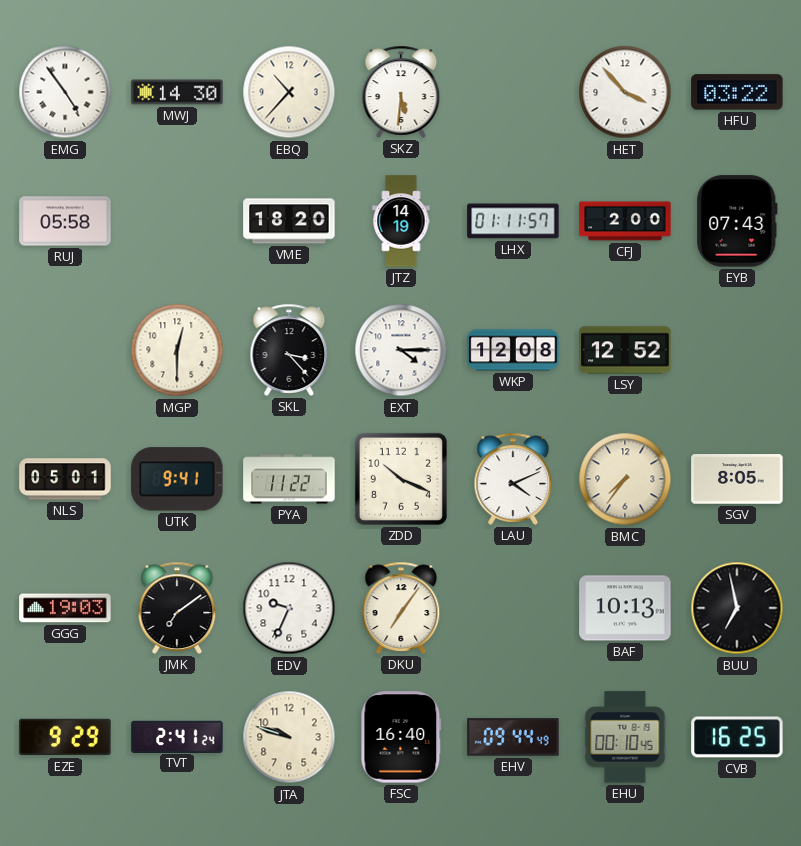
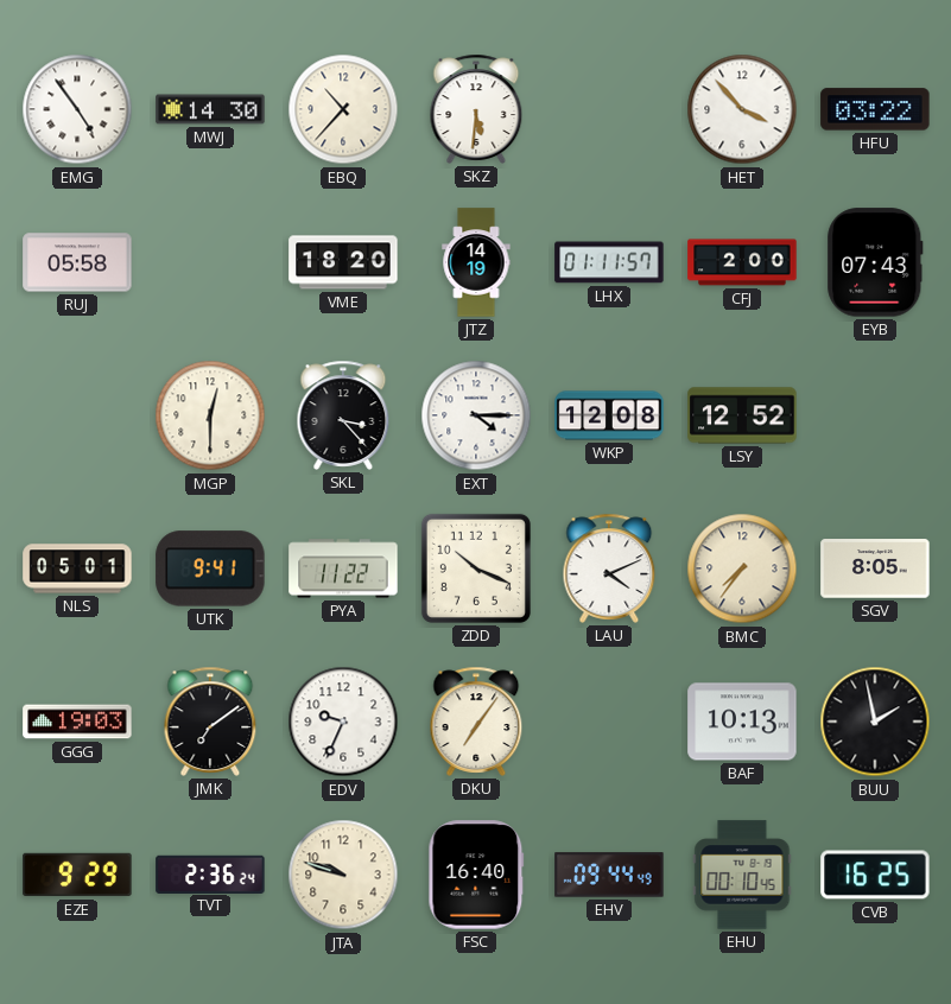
BUU: 6:58 -> 1:58 (875, 722)
TVT: 2:41 -> 2:36 (210, 873)
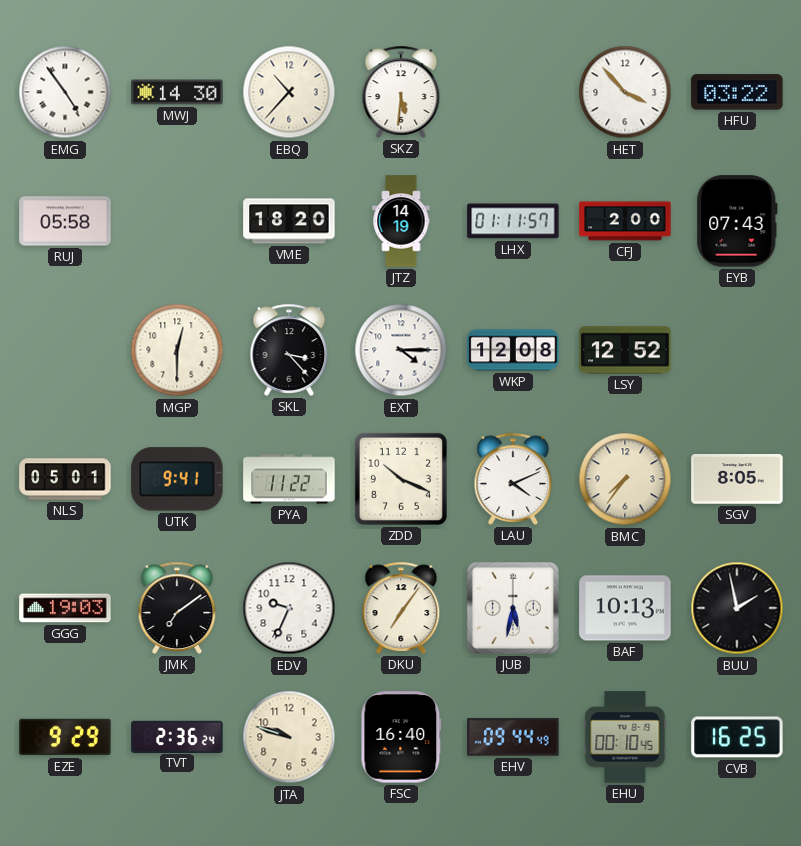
JUB: none -> 5:32 (513, 608)
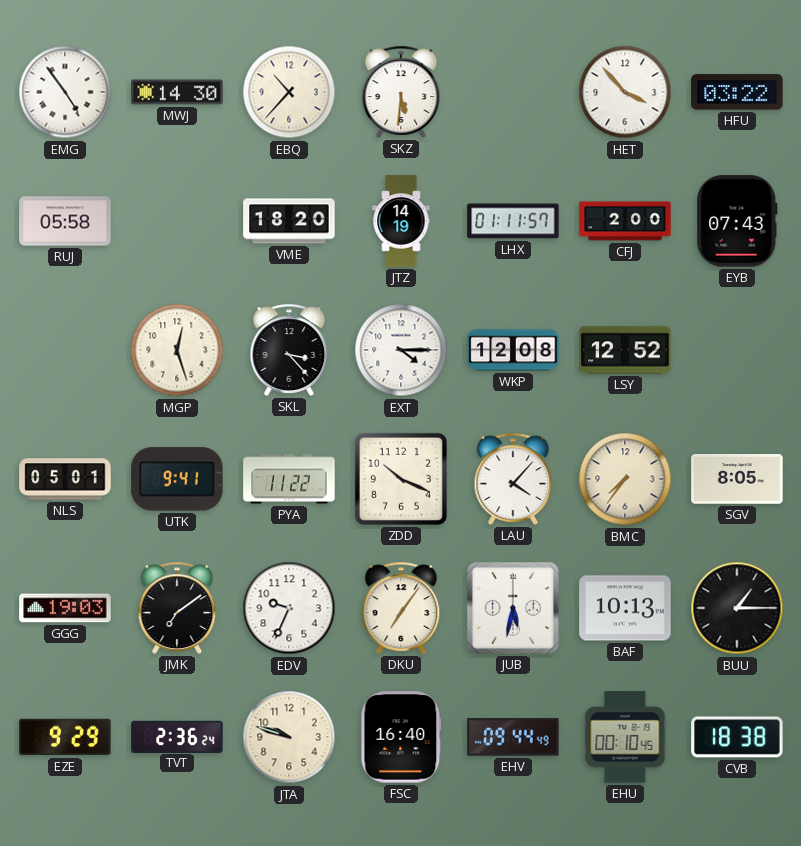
MGP: 12:30 -> 12:27 (177, 350)
LAU: 4:11 -> 4:07 (513, 479)
BUU: 1:58 -> 1:15 (737, 608)
CVB: 16:25 -> 18:38 (737, 737)
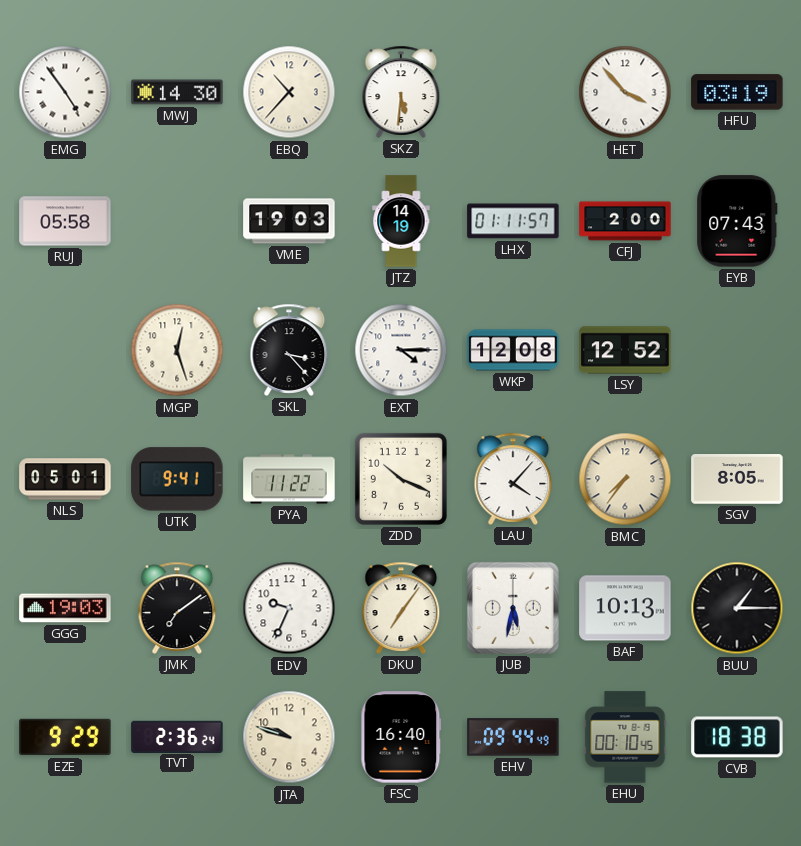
HFU: 03:22 -> 03:19 (737, 92)
VME: 18:20 -> 19:03 (289, 221)
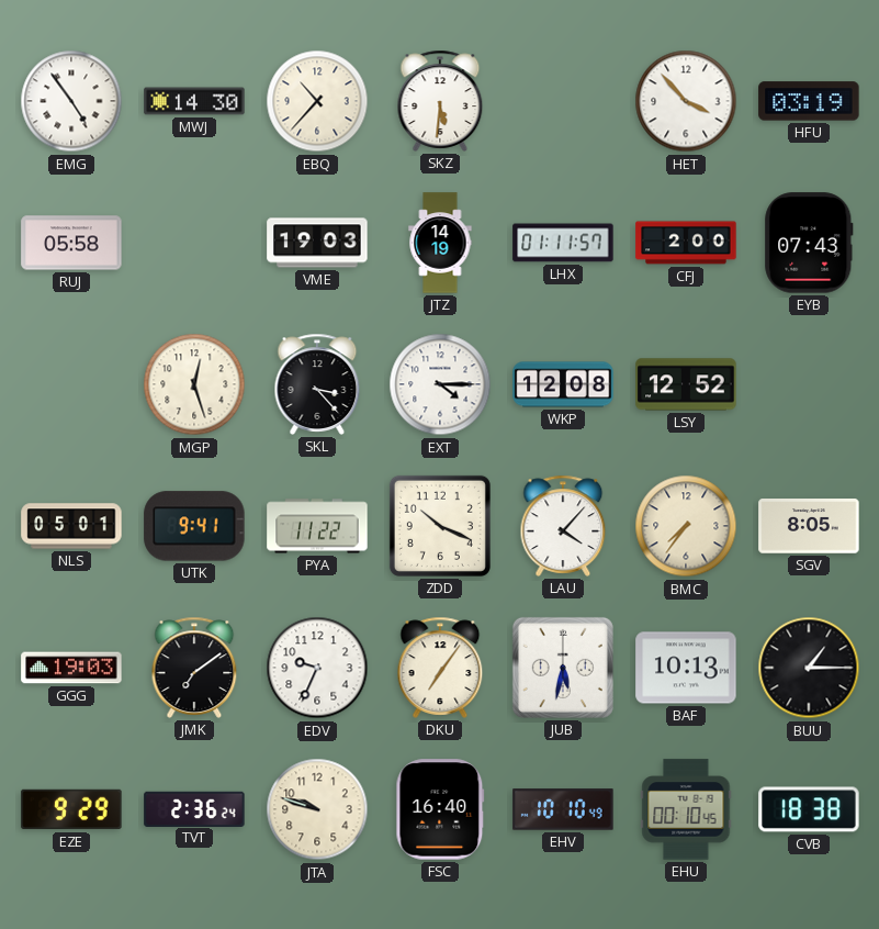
EHV: 09:44 -> 10:10 (563, 809)
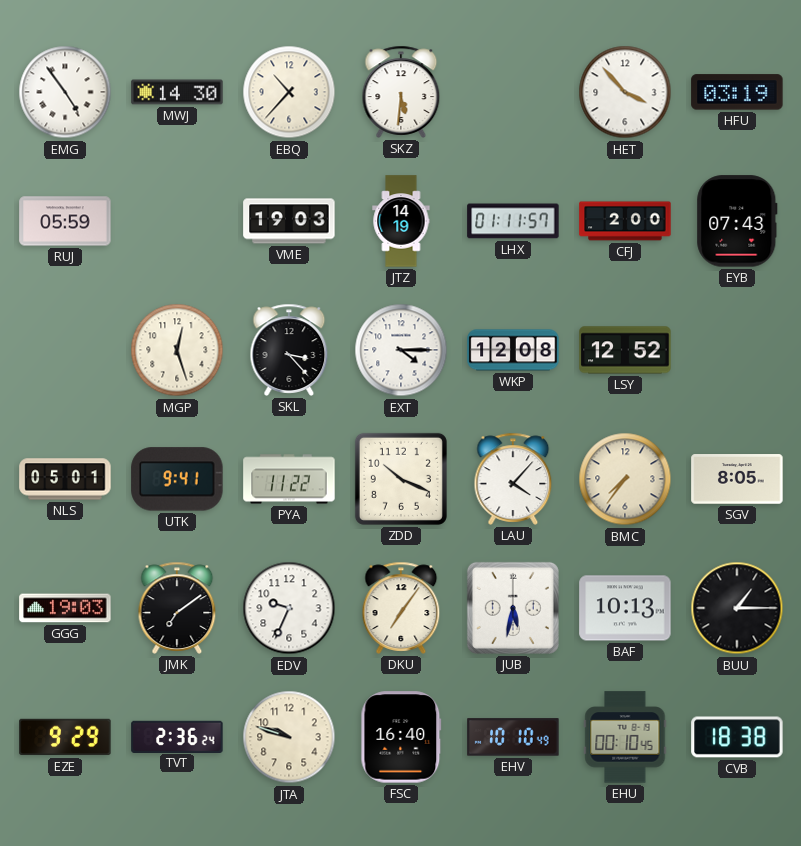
RUJ: 05:58 -> 05:59 (65, 221)
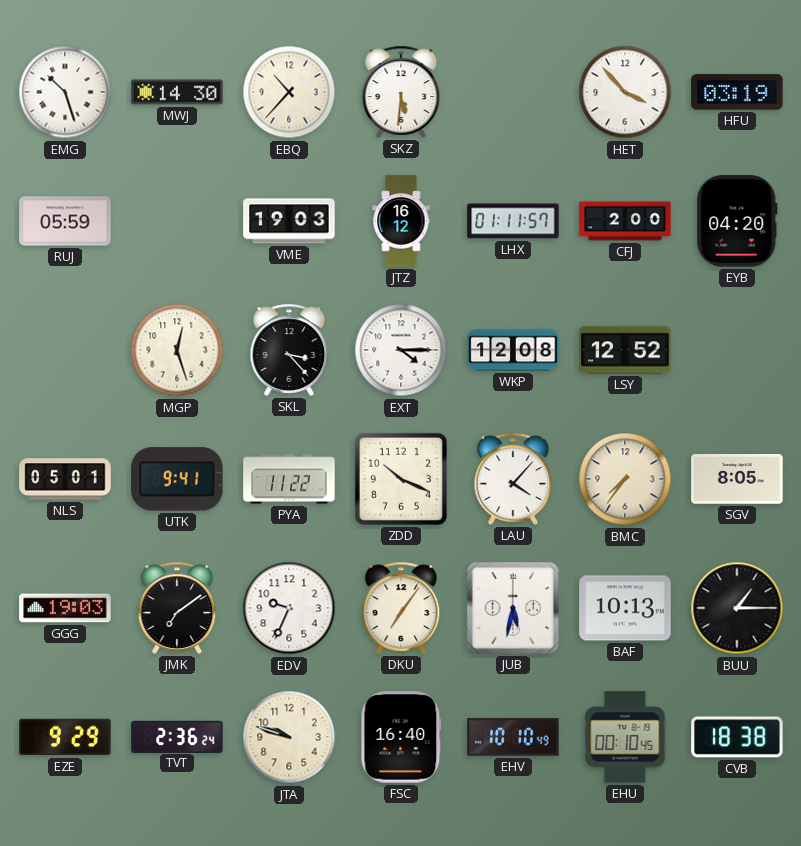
EMG: 4:54 -> 10:27 (65, 92)
JTZ: 14:19 -> 16:12 (401, 221)
EYB: 07:43 -> 04:20 (737, 221)
